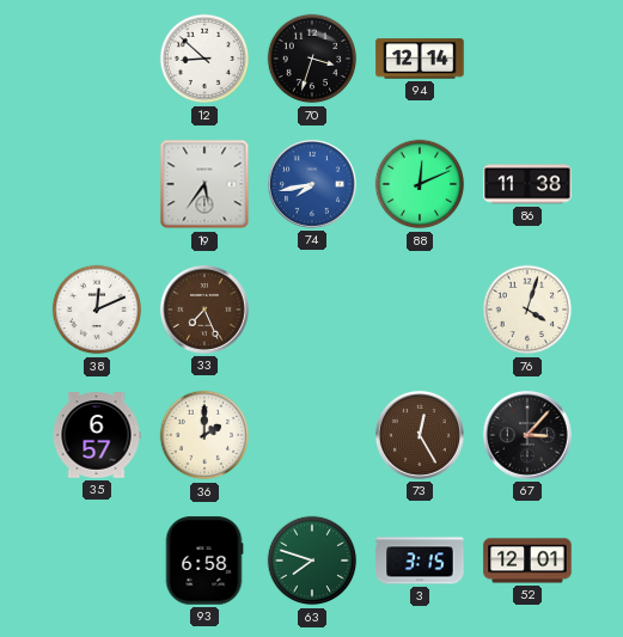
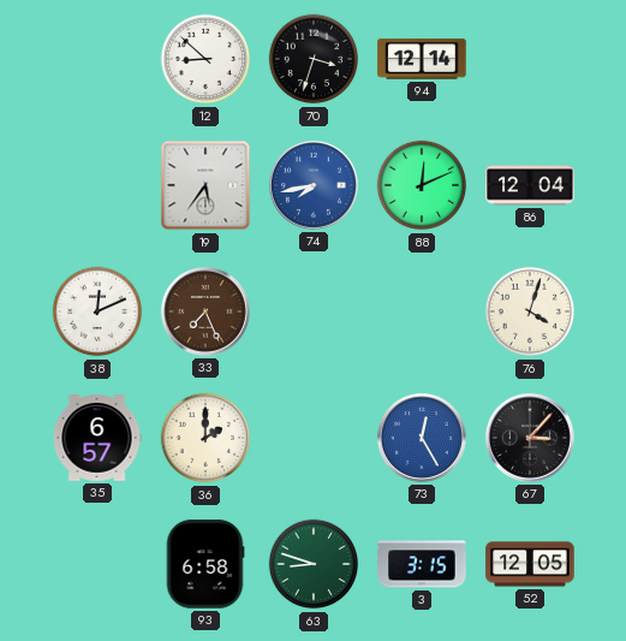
86: 11:38 -> 12:04 (530, 185)
73 dial: brown -> blue (422, 438)
63: 7:48 -> 8:48 (314, 564)
52: 12:01 -> 12:05 (530, 564)
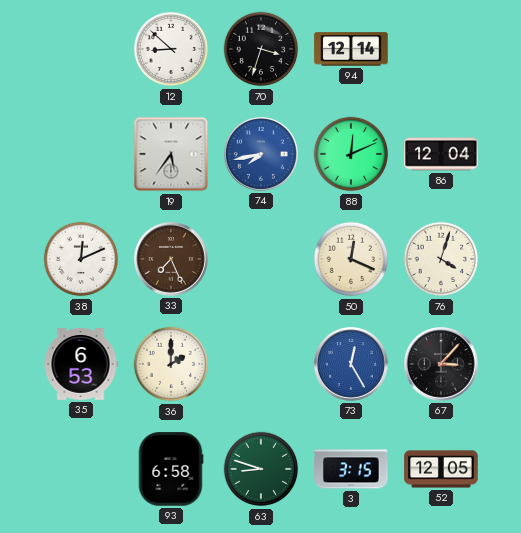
50: none -> 12:19 (351, 259)
35: 6:57 -> 6:53 (81, 364)
